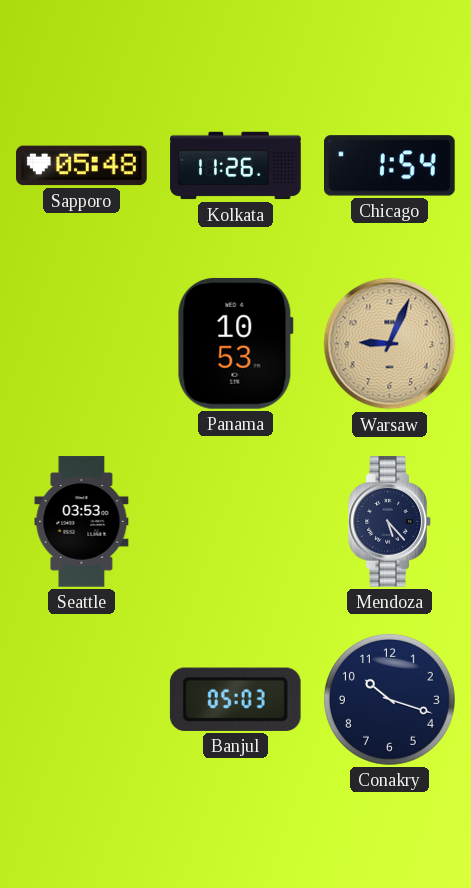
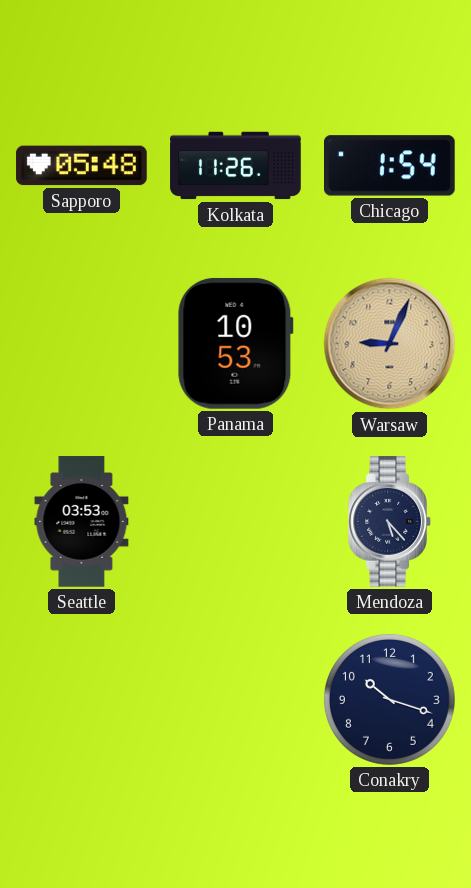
Banjul: 05:03 -> none (235, 699)
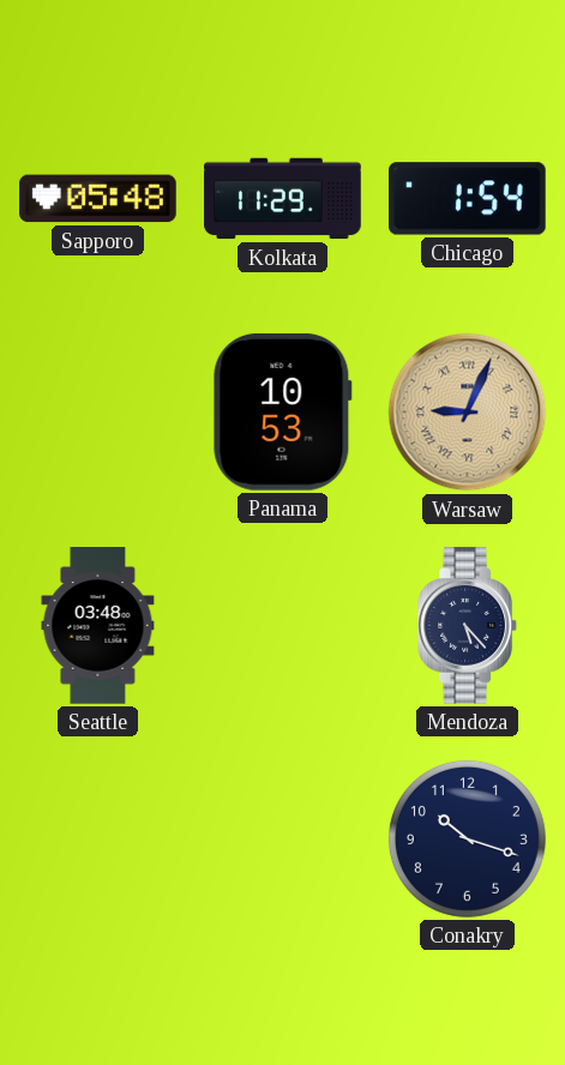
Kolkata: 11:26 -> 11:29 (283, 199)
Warsaw numerals: Arabic -> Roman (468, 413)
Seattle: 03:53 -> 03:48 (98, 626)
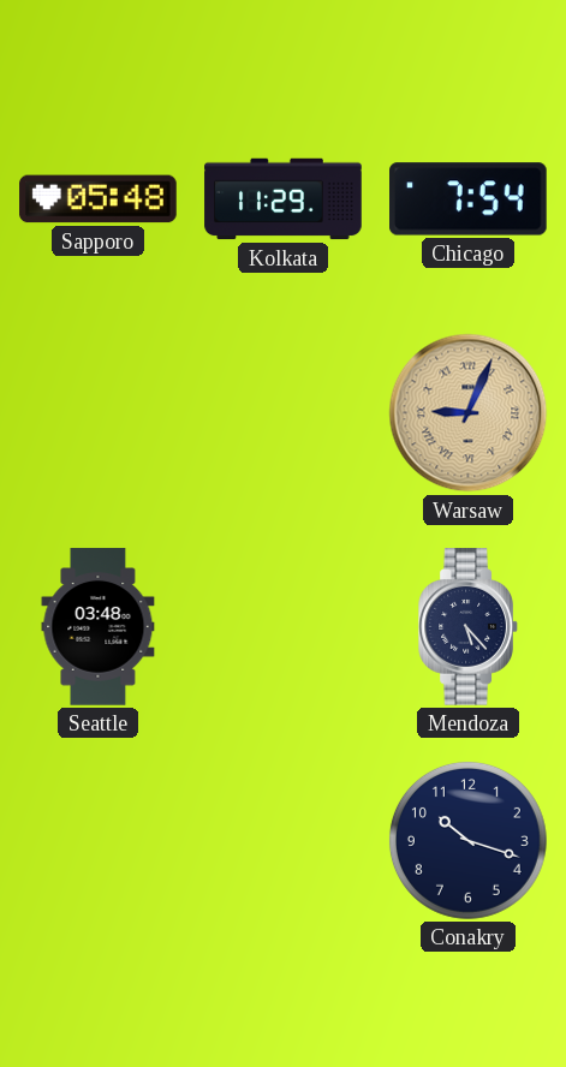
Chicago: 1:54 -> 7:54 (469, 199)
Panama: 10:53 -> none (282, 411)
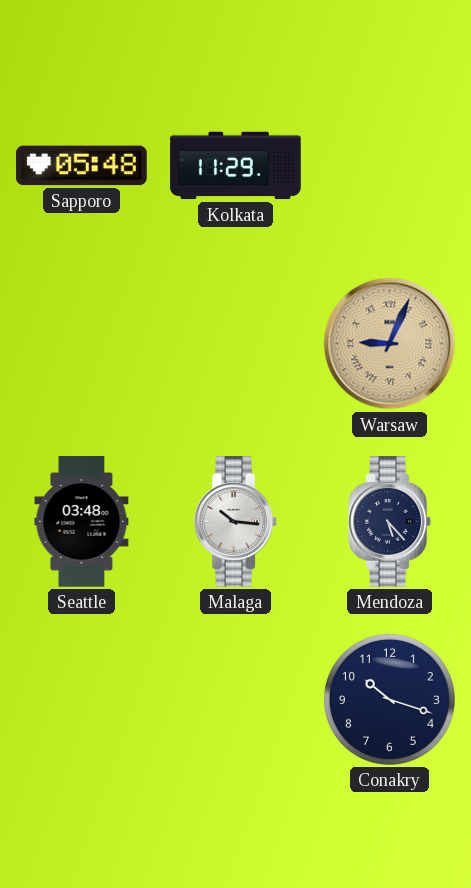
Chicago: 7:54 -> none (469, 199)
Malaga: none -> 10:16 (236, 522)
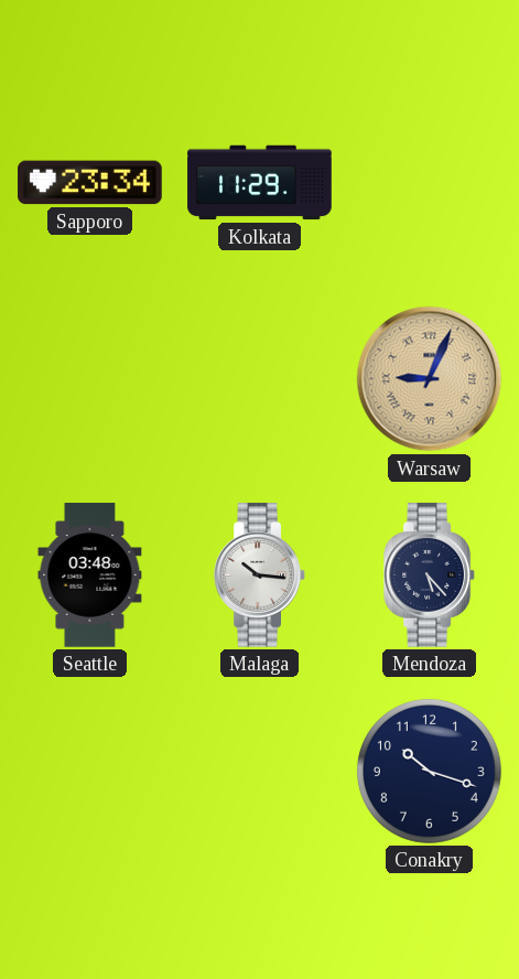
Sapporo: 05:48 -> 23:34 (90, 183)
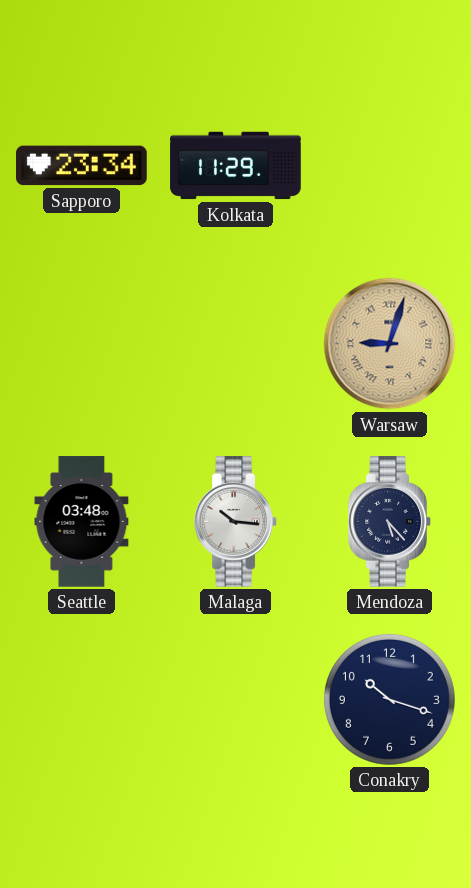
Warsaw: 9:04 -> 9:03 (390, 344)
